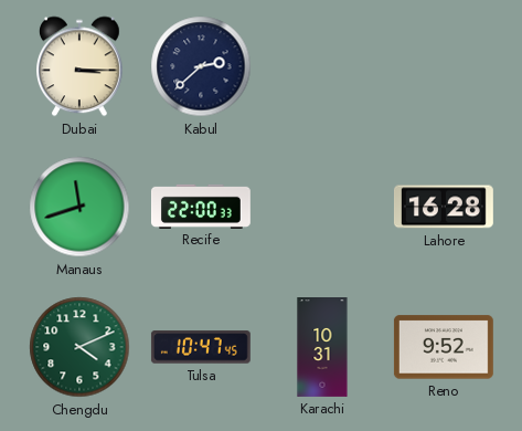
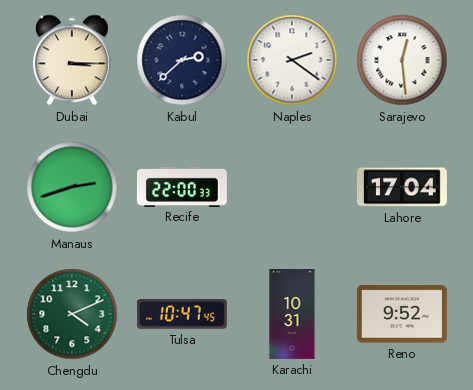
Naples: none -> 2:21 (292, 60)
Sarajevo: none -> 12:29 (402, 60)
Manaus: 11:42 -> 2:42 (72, 187)
Lahore: 16:28 -> 17:04 (402, 187)
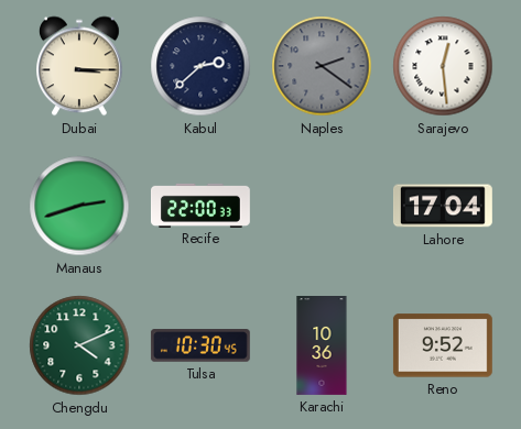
Naples dial: white -> grey (322, 66)
Tulsa: 10:47 -> 10:30 (200, 345)
Karachi: 10:31 -> 10:36 (322, 346)
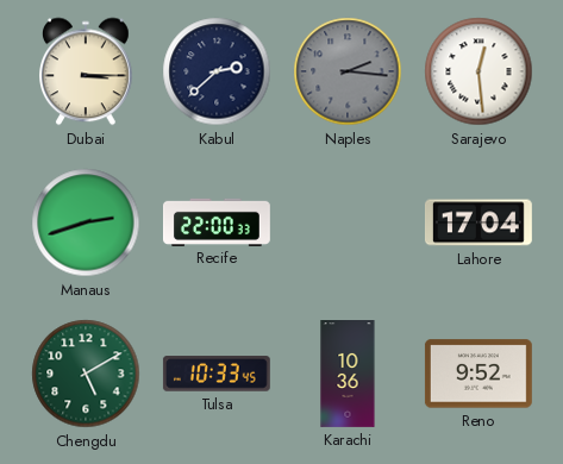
Naples: 2:21 -> 2:16 (348, 71)
Chengdu: 4:11 -> 5:10 (86, 374)
Tulsa: 10:30 -> 10:33 (217, 374)
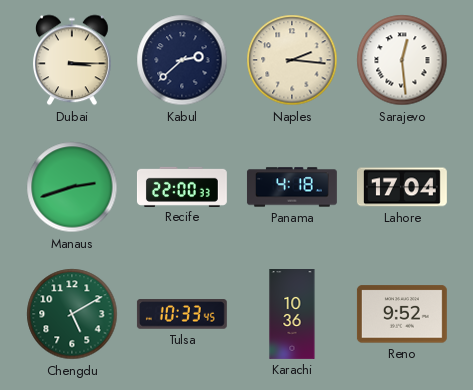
Naples dial: grey -> cream (292, 60)
Panama: none -> 4:18 (292, 187)
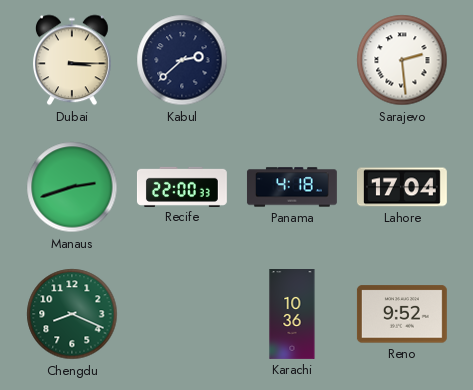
Naples: 2:16 -> none (292, 60)
Sarajevo: 12:29 -> 2:29 (402, 60)
Chengdu: 5:10 -> 8:19 (72, 314)
Tulsa: 10:33 -> none (182, 314)
